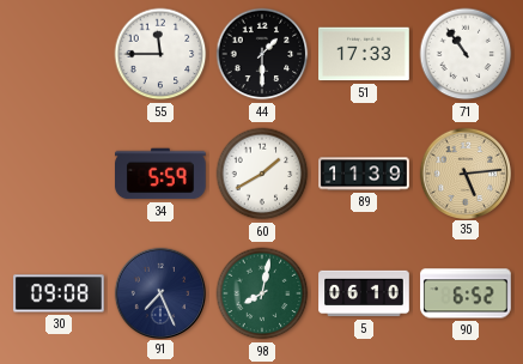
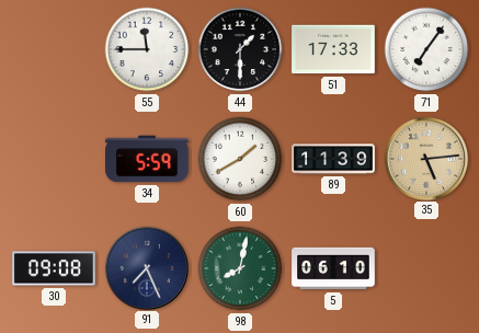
71: 10:54 -> 7:06 (426, 49)
90: 6:52 -> none (466, 293)
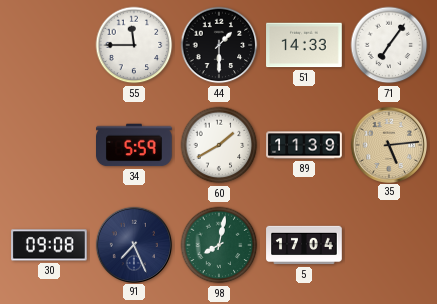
51: 17:33 -> 14:33 (304, 45)
5: 06:10 -> 17:04 (304, 245)
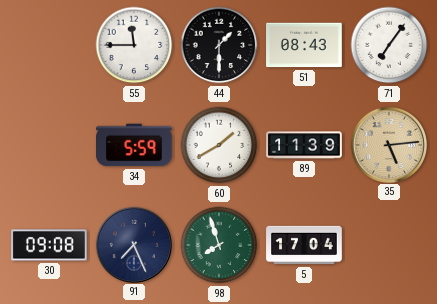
51: 14:33 -> 08:43 (304, 45)
98: 8:02 -> 7:57 (219, 245)
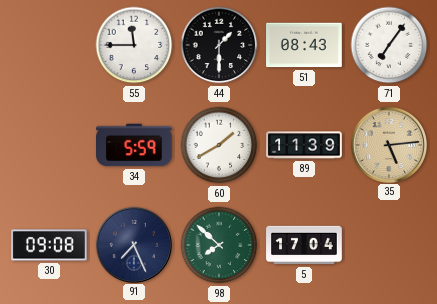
98: 7:57 -> 7:52 (219, 245)
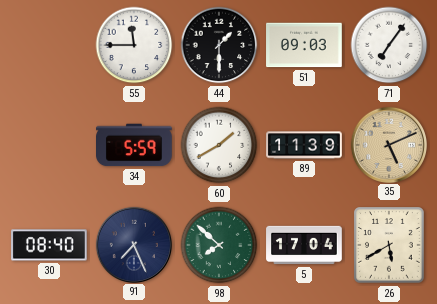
51: 08:43 -> 09:03 (304, 45)
35: 5:14 -> 5:11 (388, 144)
30: 09:08 -> 08:40 (49, 245)
26: none -> 5:40 (389, 245)
